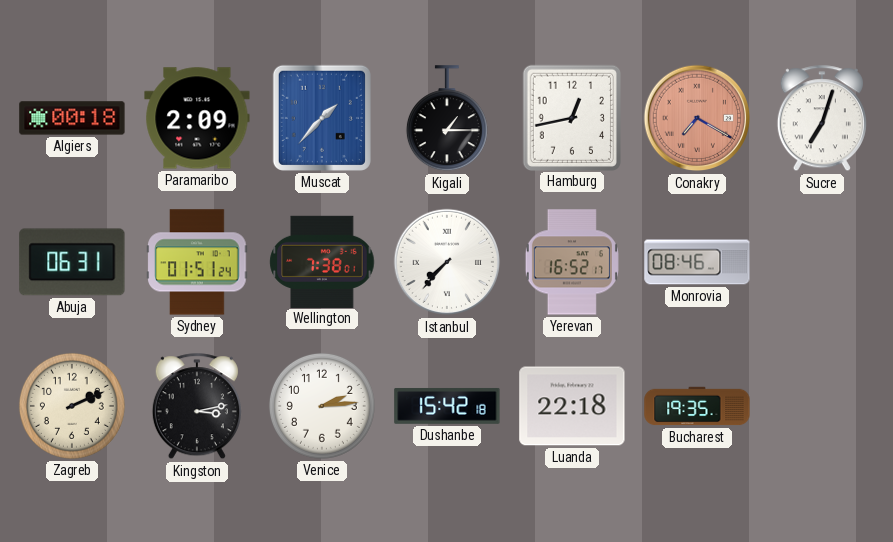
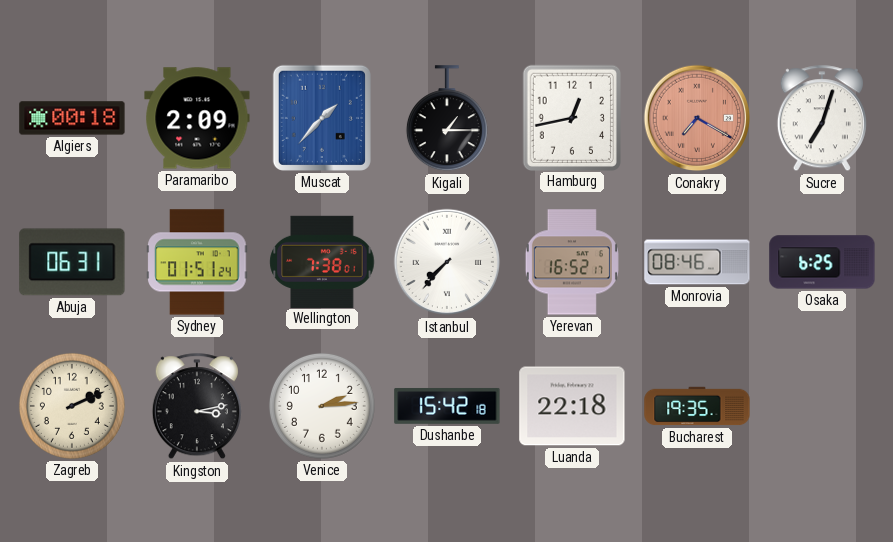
Osaka: none -> 6:25 (822, 262)
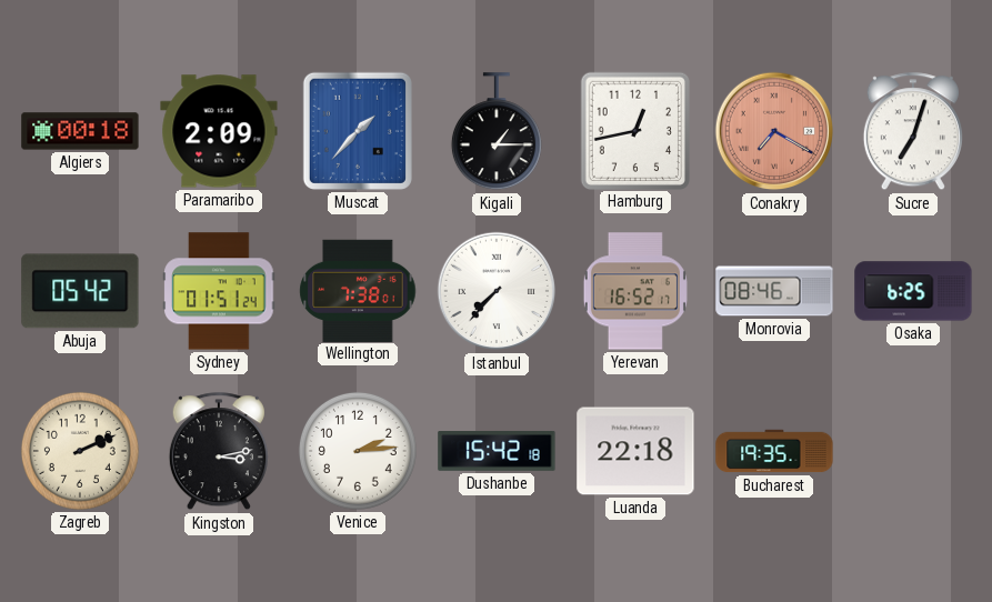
Abuja: 06:31 -> 05:42 (80, 291)
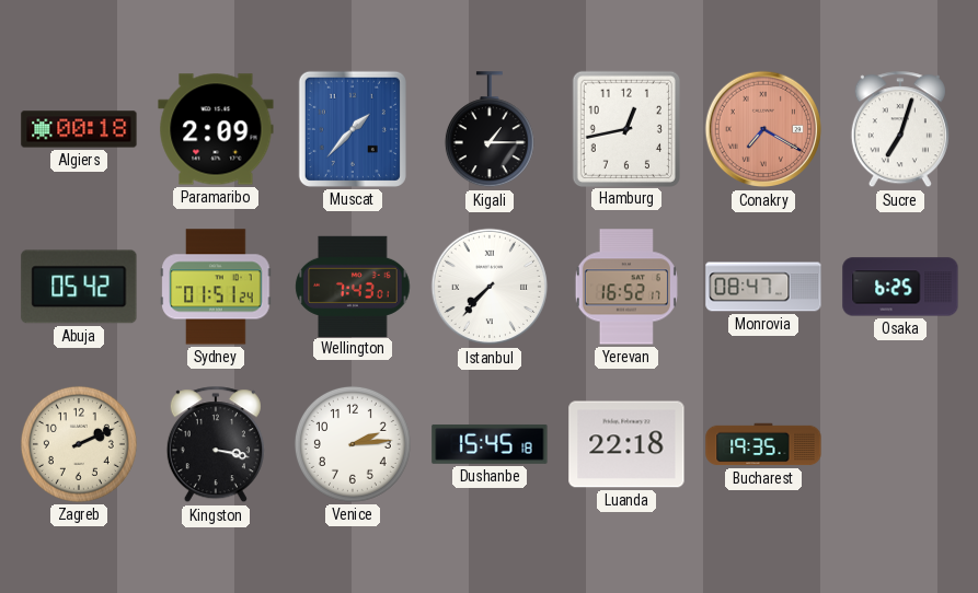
Wellington: 7:38 -> 7:43 (353, 286)
Monrovia: 08:46 -> 08:47 (763, 287)
Kingston: 3:13 -> 3:17 (216, 445)
Dushanbe: 15:42 -> 15:45 (490, 444)
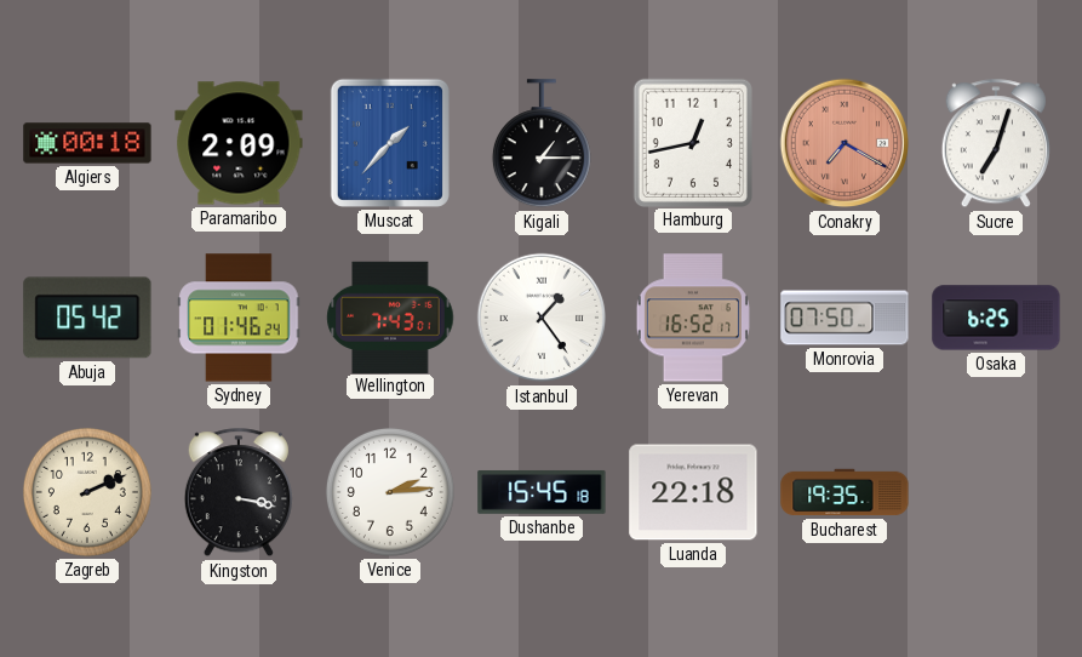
Sydney: 01:51 -> 01:46 (239, 318)
Istanbul: 7:37 -> 1:24 (542, 318)
Monrovia: 08:47 -> 07:50 (845, 318)
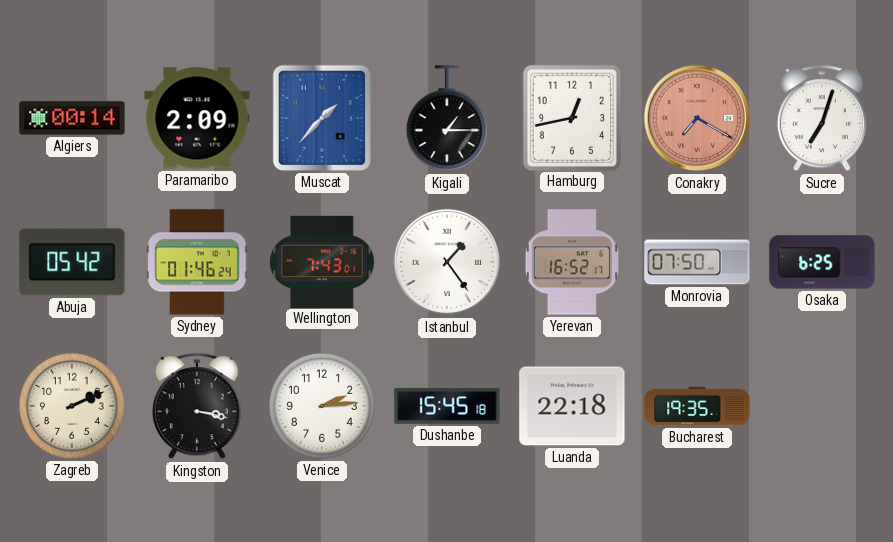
Algiers: 00:18 -> 00:14 (72, 118)
